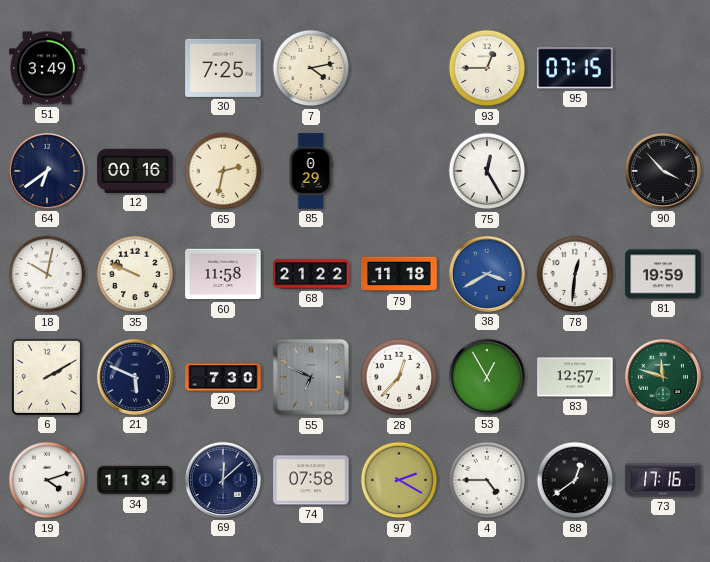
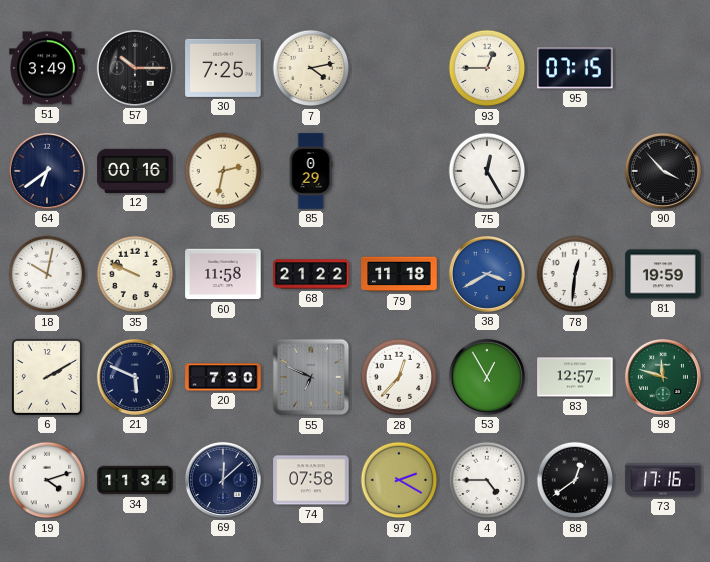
57: none -> 10:15 (135, 68)
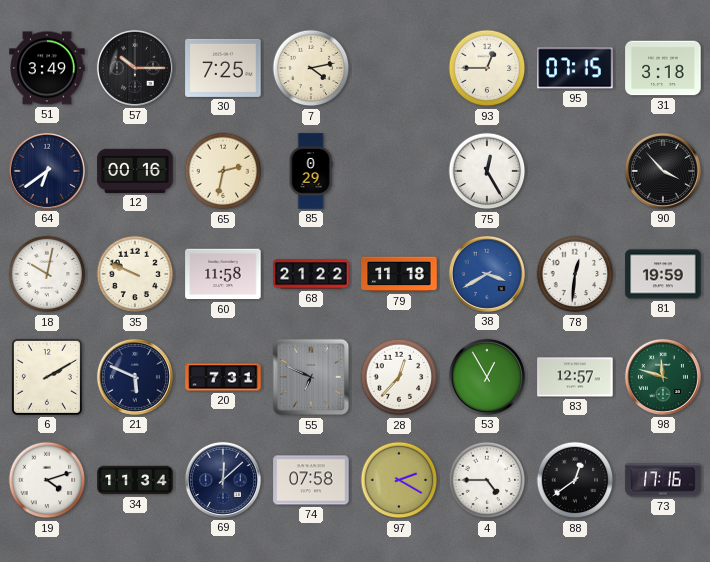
31: none -> 3:18 (663, 68)
20: 7:30 -> 7:31 (223, 377)
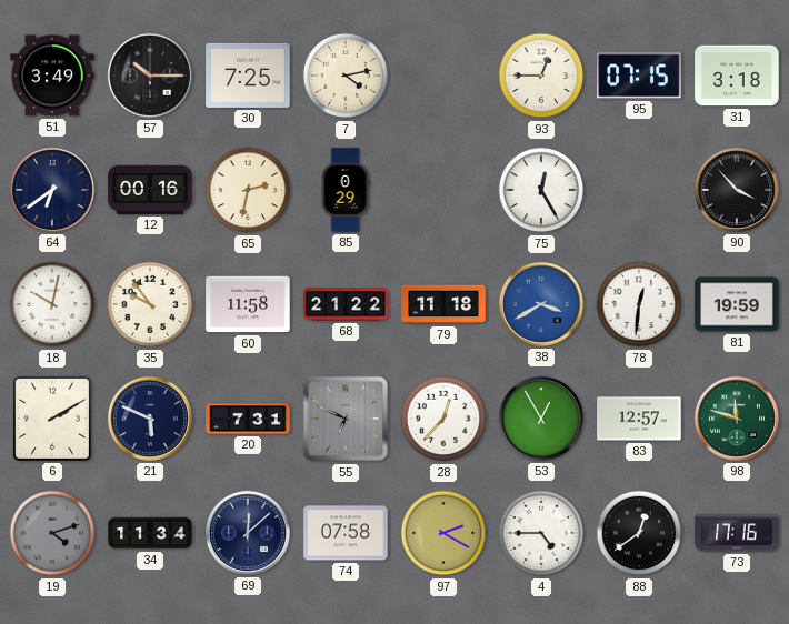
35: 9:49 -> 9:54 (150, 304)
19 dial: white -> grey (52, 533)
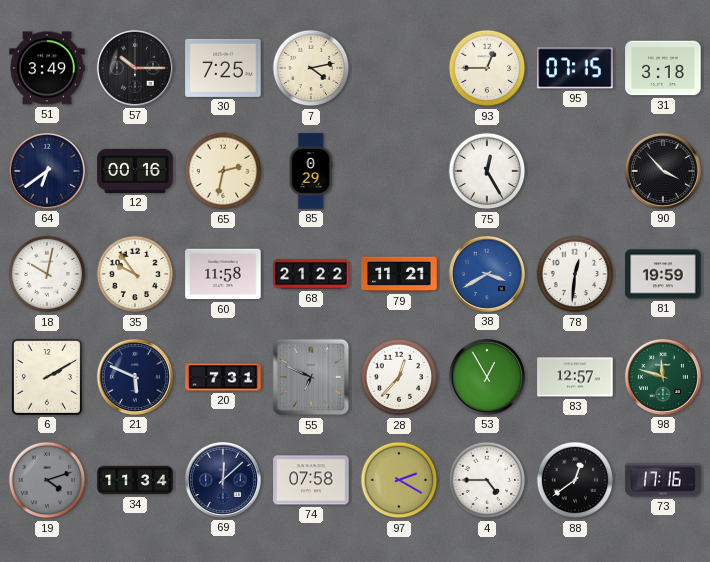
79: 11:18 -> 11:21 (399, 274)
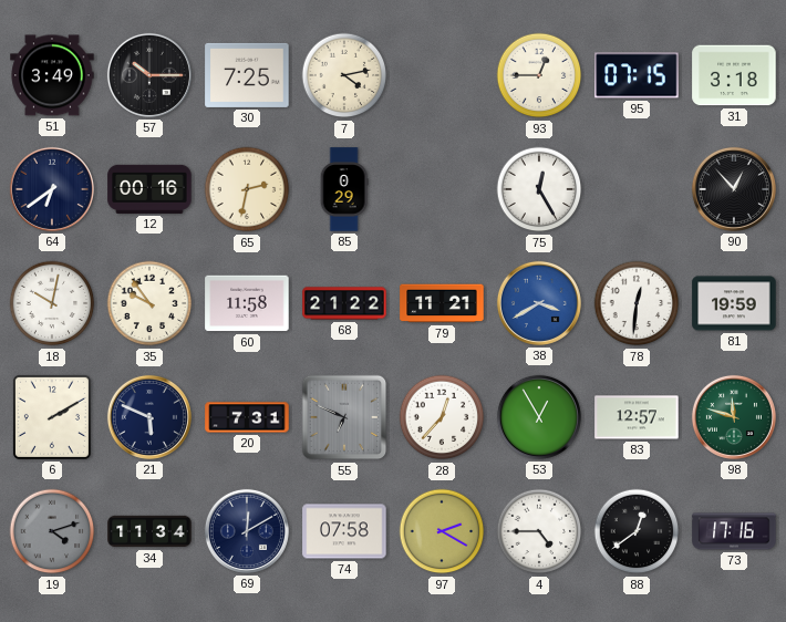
90: 3:53 -> 12:53 (734, 189)
69: 12:08 -> 12:10 (247, 531)
